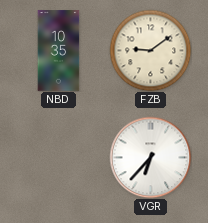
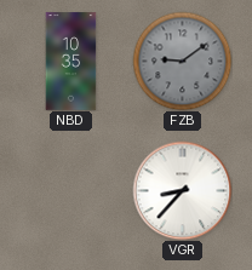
FZB dial: cream -> grey (182, 61)
VGR: 6:37 -> 8:37 (182, 190)
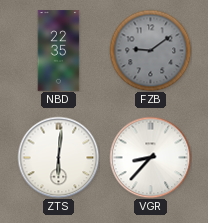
NBD: 10:35 -> 22:35 (59, 51)
ZTS: none -> 6:01 (58, 157)
